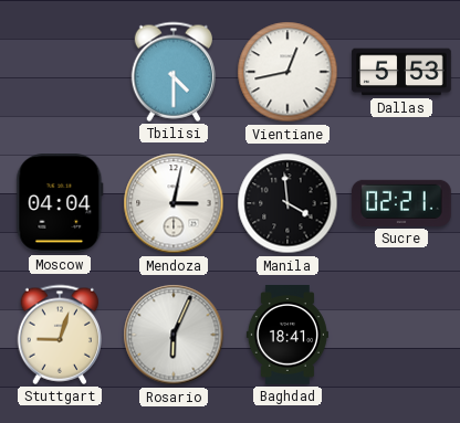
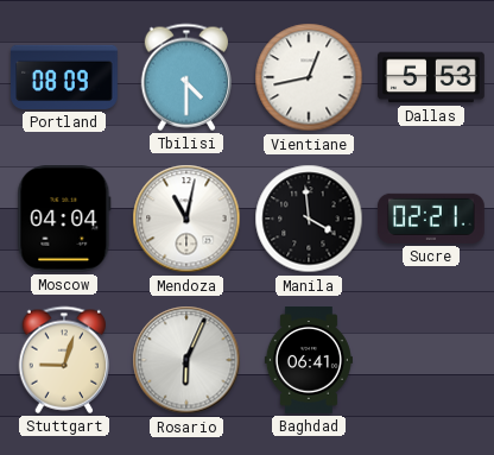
Portland: none -> 08:09 (65, 77)
Mendoza: 3:02 -> 11:02 (186, 219)
Baghdad: 18:41 -> 06:41 (309, 361)
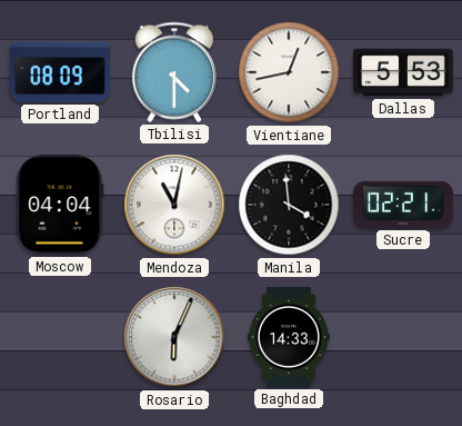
Stuttgart: 9:03 -> none (64, 360)
Baghdad: 06:41 -> 14:33 (289, 338)
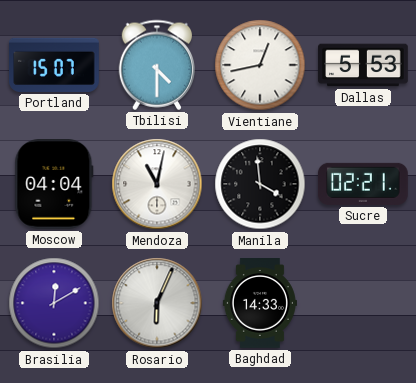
Portland: 08:09 -> 15:07 (55, 65)
Brasilia: none -> 12:10 (54, 303)
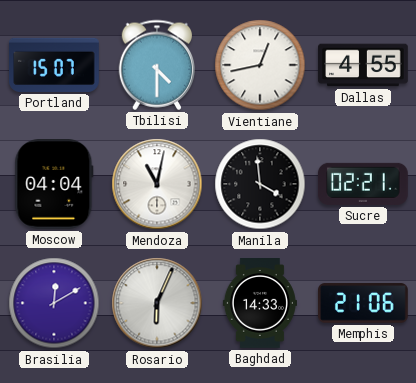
Dallas: 5:53 -> 4:55 (363, 65)
Memphis: none -> 21:06 (364, 303)
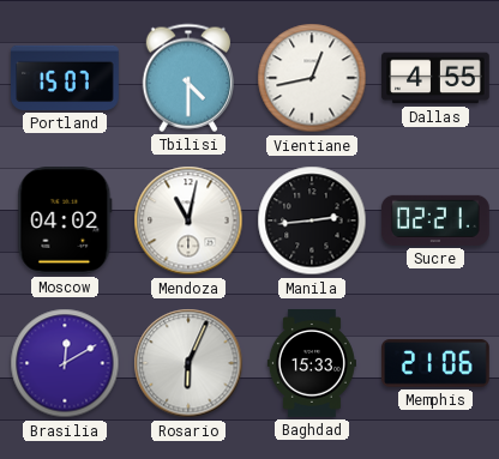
Moscow: 04:04 -> 04:02 (65, 222)
Manila: 3:59 -> 2:44 (312, 221)
Baghdad: 14:33 -> 15:33 (312, 364)
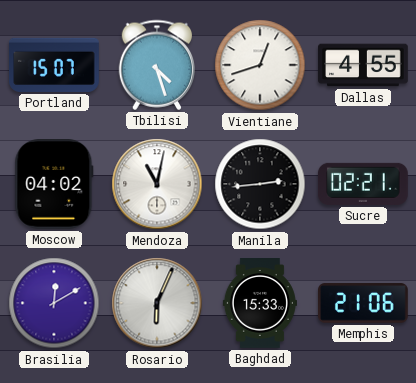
Tbilisi: 4:30 -> 4:27 (157, 65)
Vientiane: 12:43 -> 12:42 (260, 65)
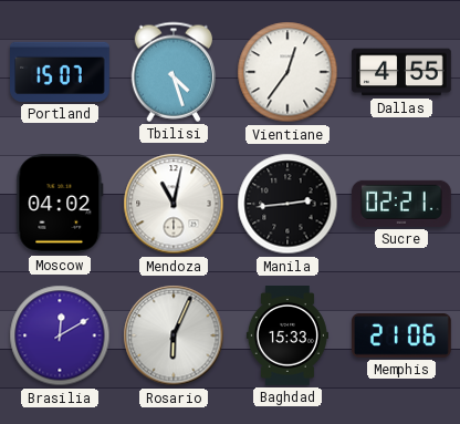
Vientiane: 12:42 -> 12:36 (287, 72)
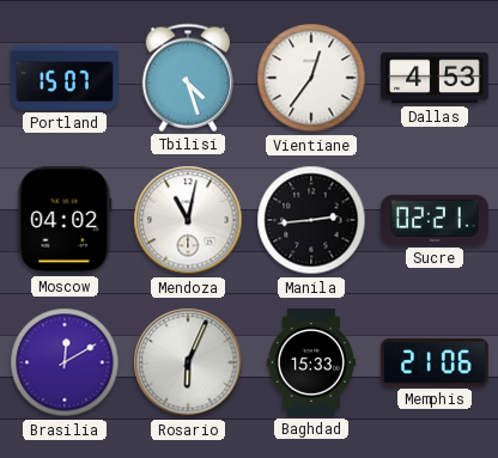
Dallas: 4:55 -> 4:53 (435, 78)
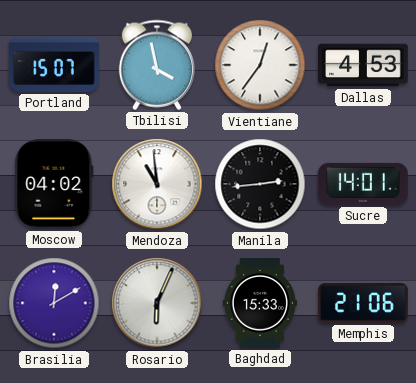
Tbilisi: 4:27 -> 3:58 (157, 65)
Mendoza: 11:02 -> 10:59 (157, 184)
Sucre: 02:21 -> 14:01 (363, 184)
